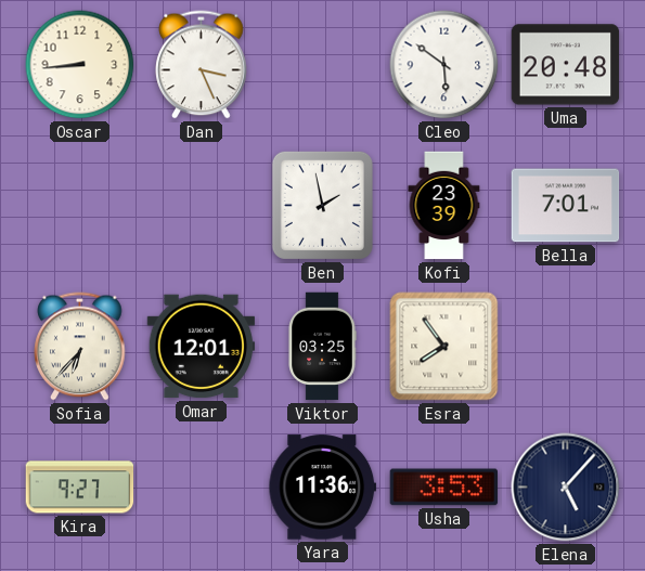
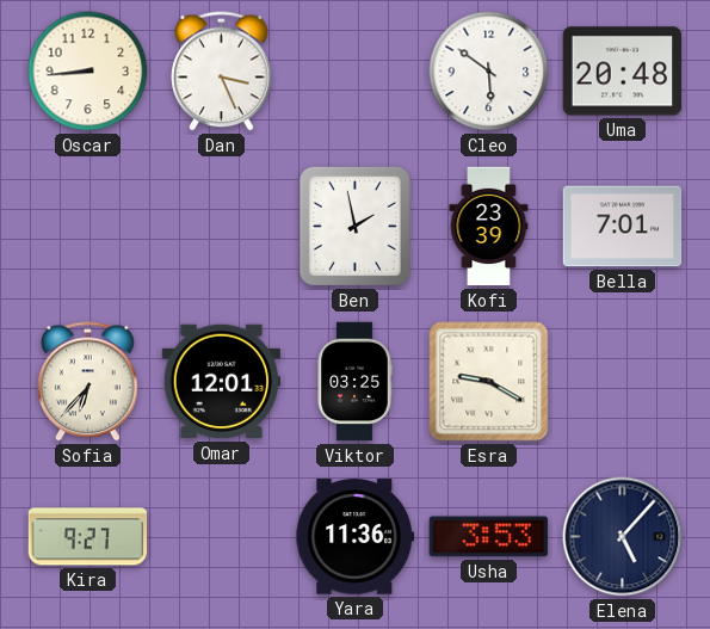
Esra: 7:54 -> 9:20 (489, 382)
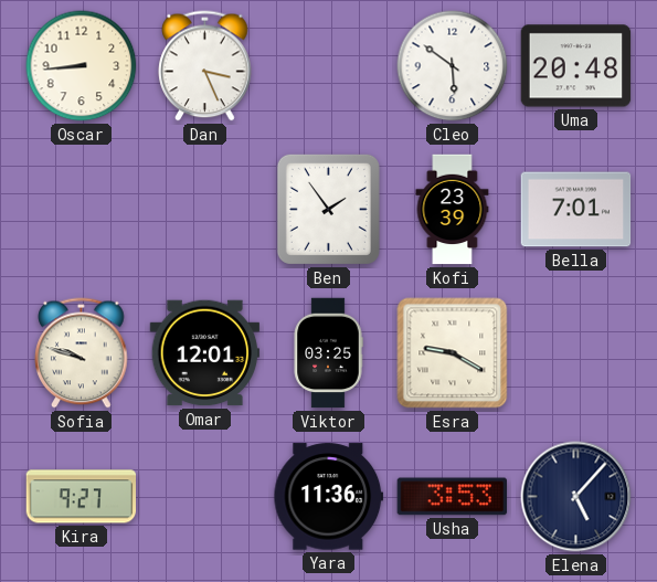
Ben: 1:58 -> 1:54 (328, 209)
Sofia: 6:37 -> 9:48 (82, 353)
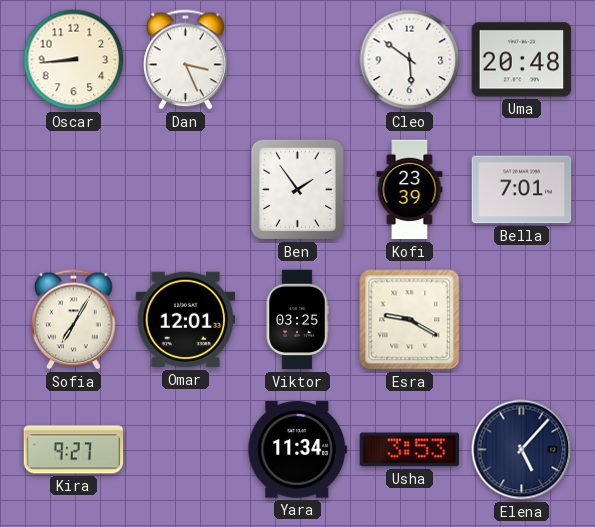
Sofia: 9:48 -> 7:05 (74, 320)
Yara: 11:36 -> 11:34 (298, 450)
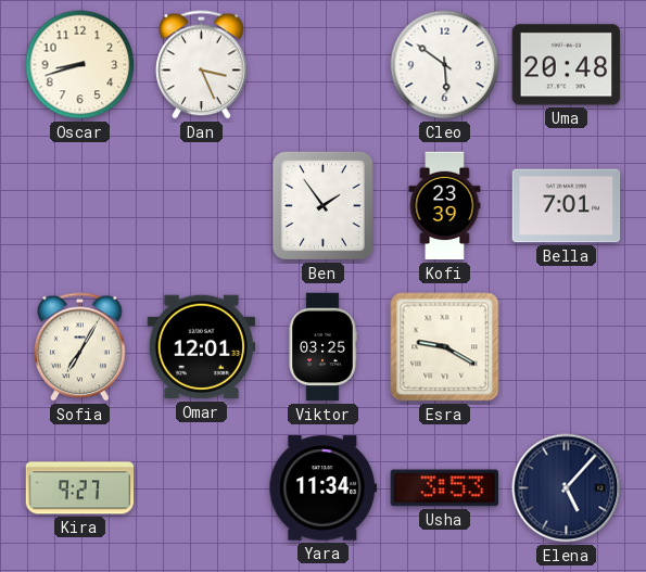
Oscar: 8:44 -> 8:42 (80, 65)
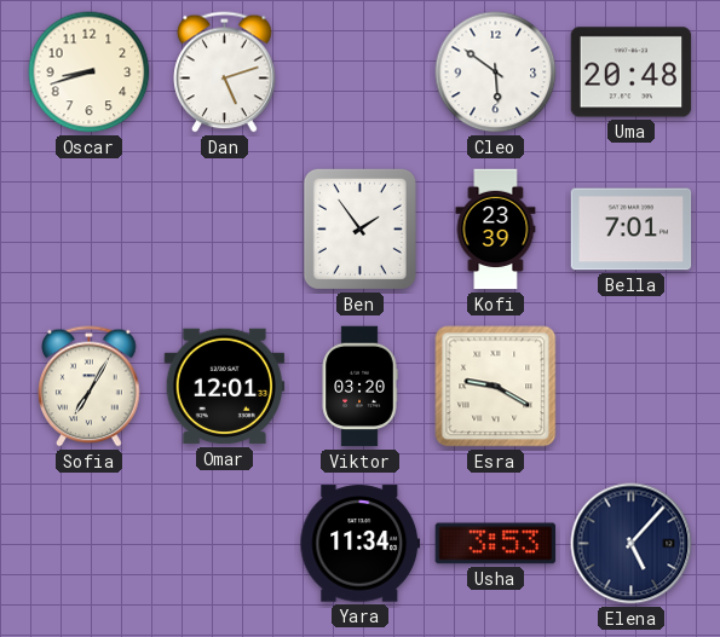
Dan: 3:26 -> 5:12 (225, 73)
Viktor: 03:25 -> 03:20 (359, 387)
Kira: 9:27 -> none (80, 488)
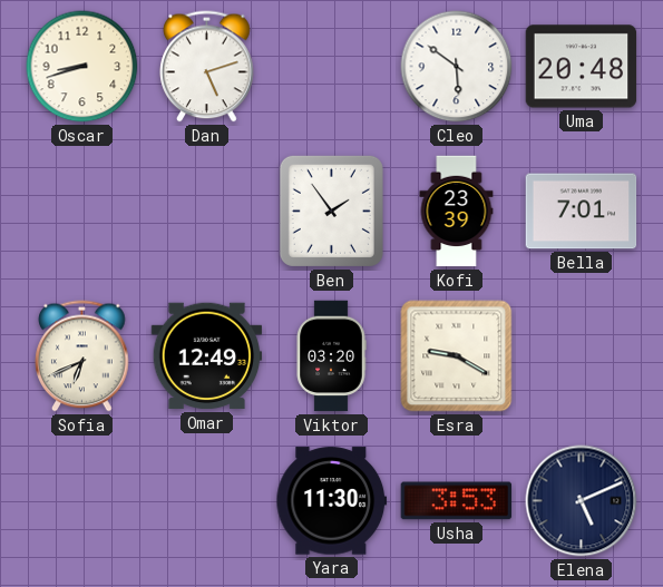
Sofia: 7:05 -> 6:41 (82, 356)
Omar: 12:01 -> 12:49 (207, 356)
Yara: 11:34 -> 11:30 (332, 501)
Elena: 5:07 -> 5:11 (582, 501)
